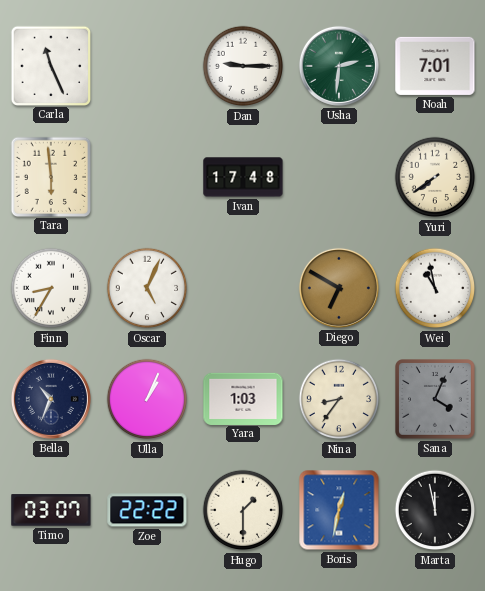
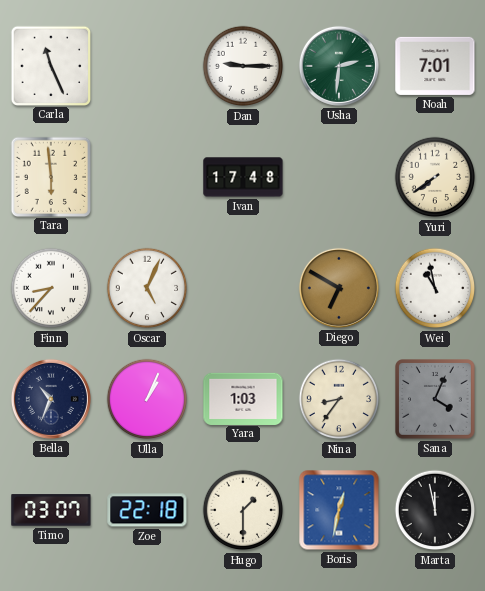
Finn: 8:35 -> 8:37 (51, 288)
Zoe: 22:22 -> 22:18 (147, 510)
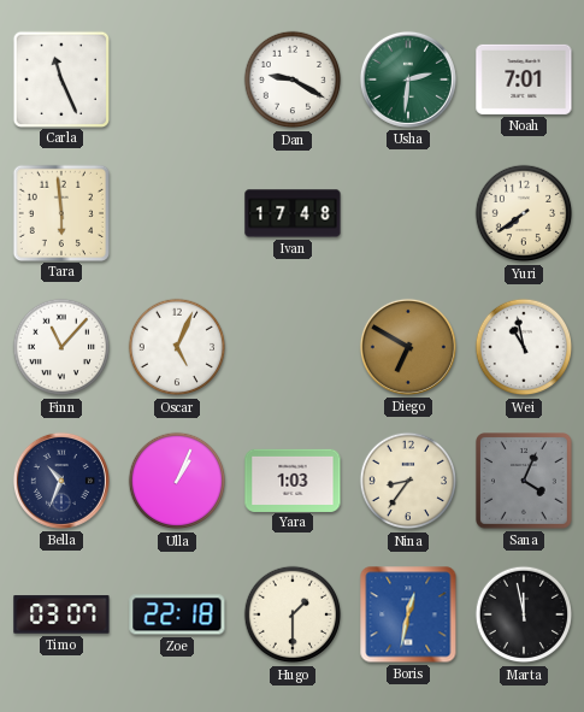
Dan: 9:15 -> 9:20 (293, 80)
Finn: 8:37 -> 11:07 (61, 347)
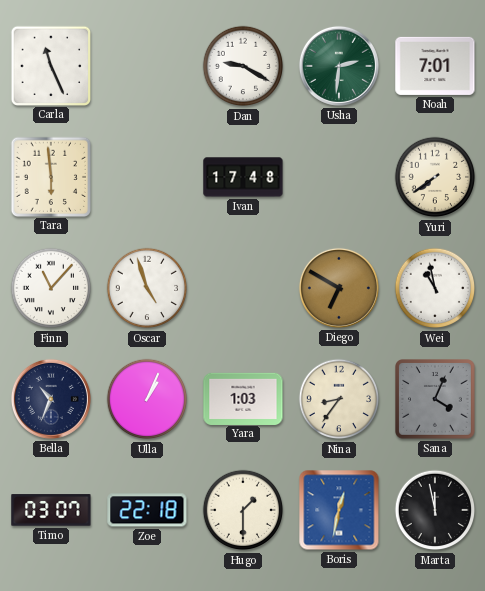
Oscar: 5:04 -> 4:57 (147, 288)
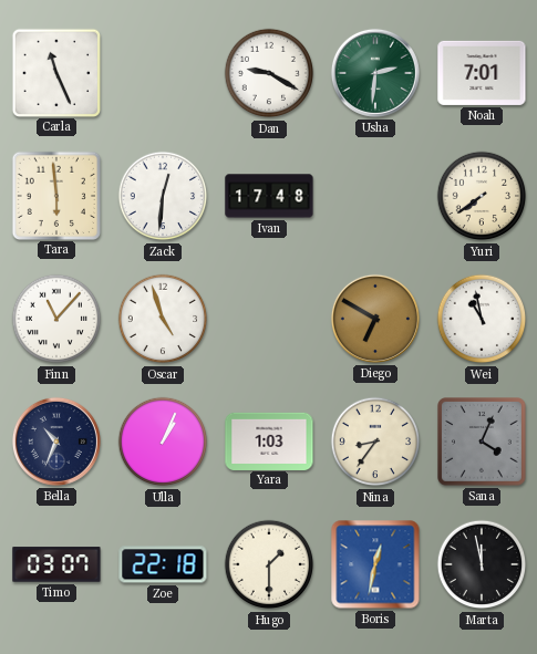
Zack: none -> 12:31 (163, 196)
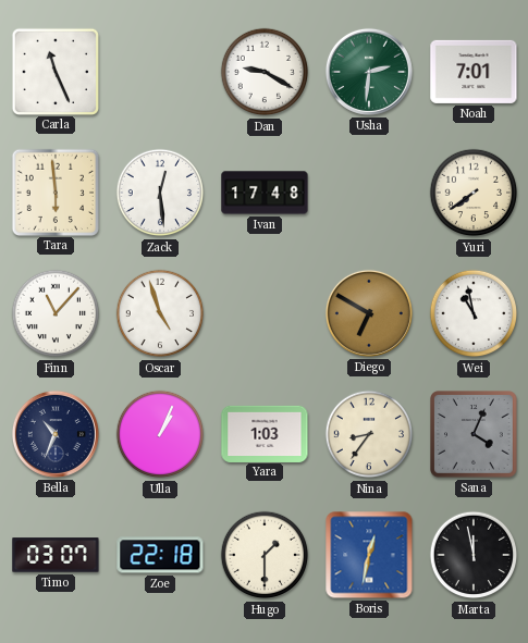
Zack: 12:31 -> 12:29 (160, 193)
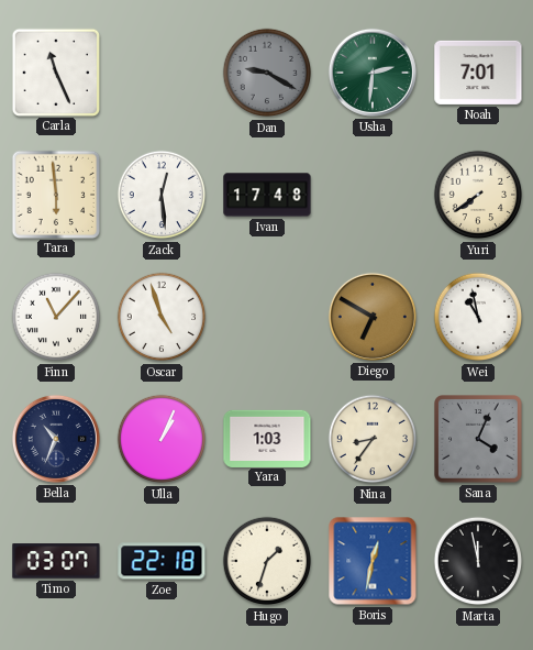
Dan dial: white -> grey (267, 73)
Hugo: 1:30 -> 1:33 (267, 561)
